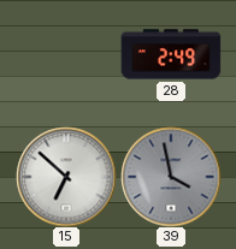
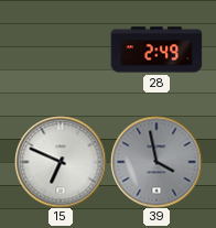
15: 6:52 -> 6:49 (61, 162)
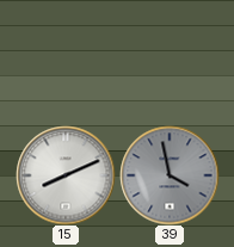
28: 2:49 -> none (156, 50)
15: 6:49 -> 8:11 (66, 175)
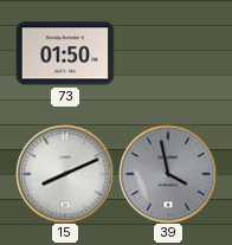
73: none -> 01:50 (65, 53)
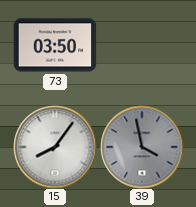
73: 01:50 -> 03:50 (55, 45)
15: 8:11 -> 8:06 (55, 147)
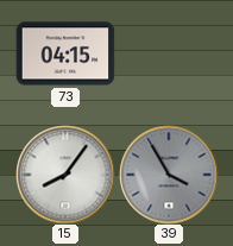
73: 03:50 -> 04:15 (65, 53)
39: 3:58 -> 3:55 (169, 175)
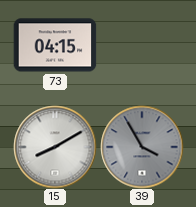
15: 8:06 -> 8:10 (55, 147)
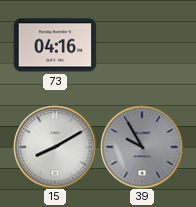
73: 04:15 -> 04:16 (55, 45)
39: 3:55 -> 9:55 (142, 147)
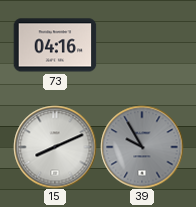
15: 8:10 -> 8:11 (55, 147)
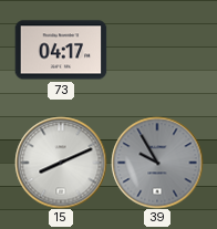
73: 04:16 -> 04:17 (61, 50)
